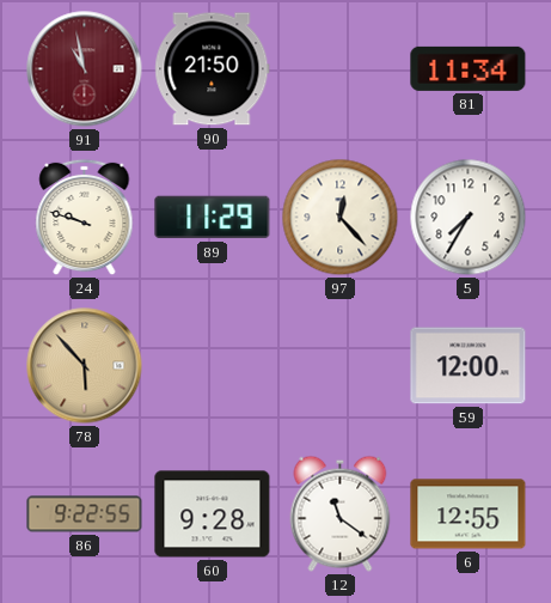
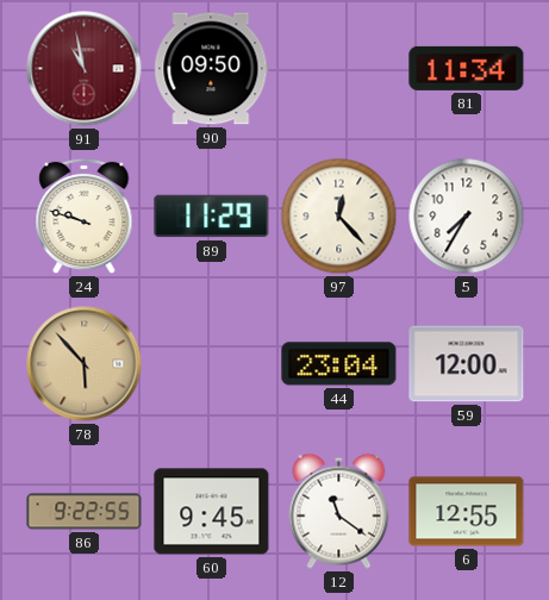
90: 21:50 -> 09:50 (212, 69)
44: none -> 23:04 (339, 364)
60: 9:28 -> 9:45 (212, 512)
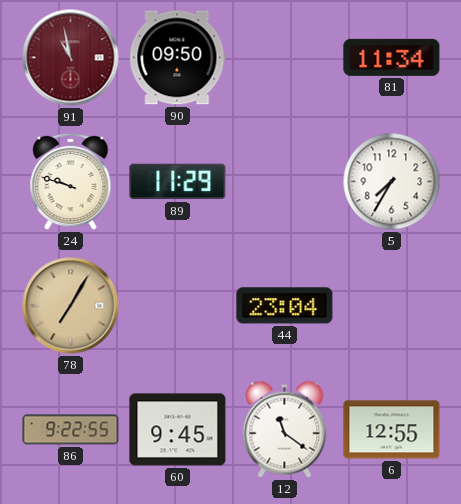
97: 12:23 -> none (339, 217)
78: 5:53 -> 7:05 (71, 306)
59: 12:00 -> none (467, 364)
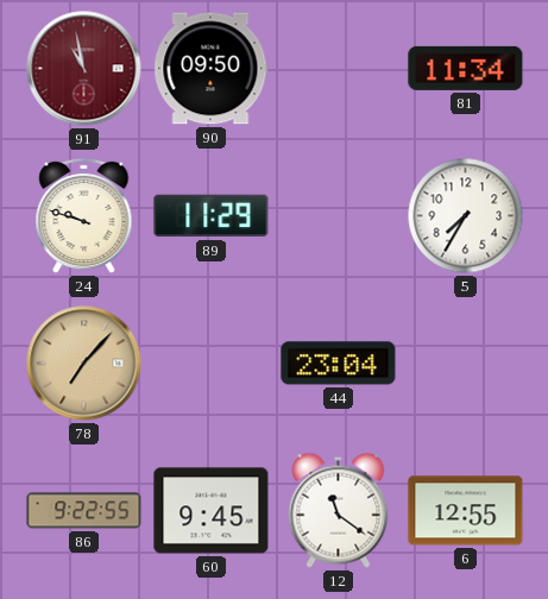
78: 7:05 -> 7:07 (84, 364)
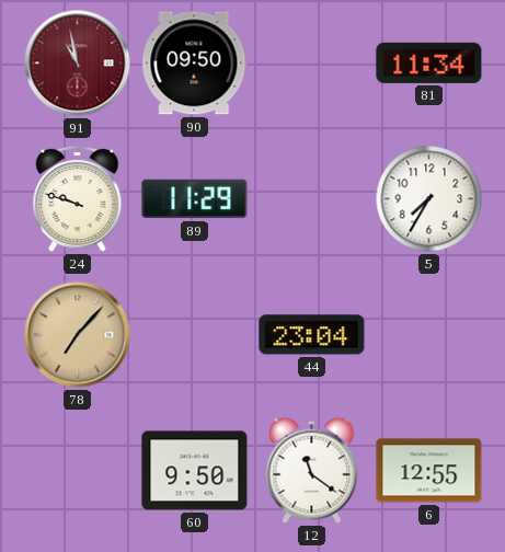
86: 9:22 -> none (84, 511)
60: 9:45 -> 9:50 (195, 471)
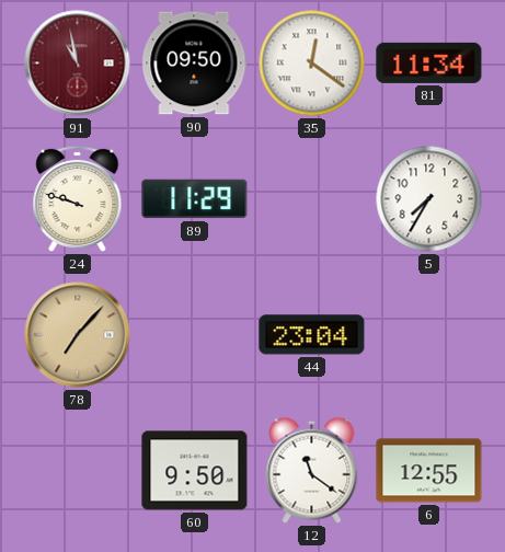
35: none -> 12:21 (312, 64)
